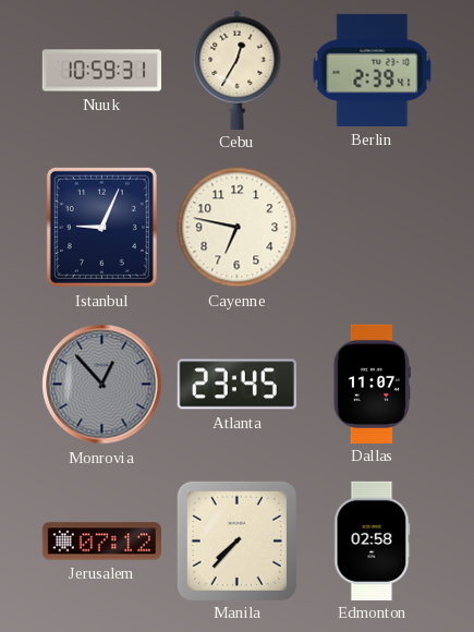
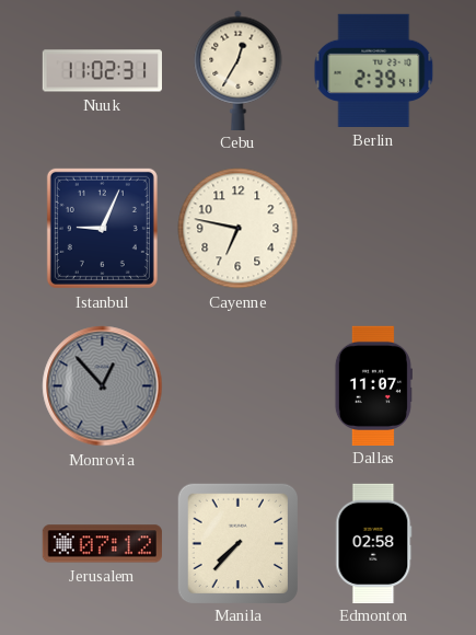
Nuuk: 10:59 -> 11:02 (102, 71)
Atlanta: 23:45 -> none (236, 385)
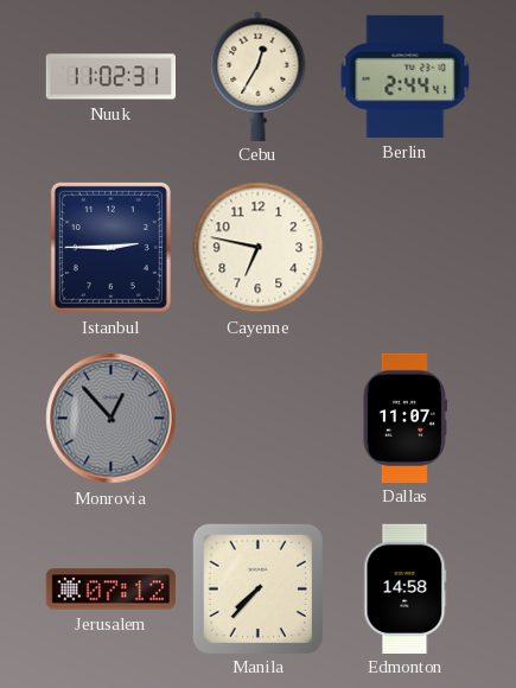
Berlin: 2:39 -> 2:44 (406, 76)
Istanbul: 9:04 -> 2:45 (110, 247)
Edmonton: 02:58 -> 14:58 (406, 588)
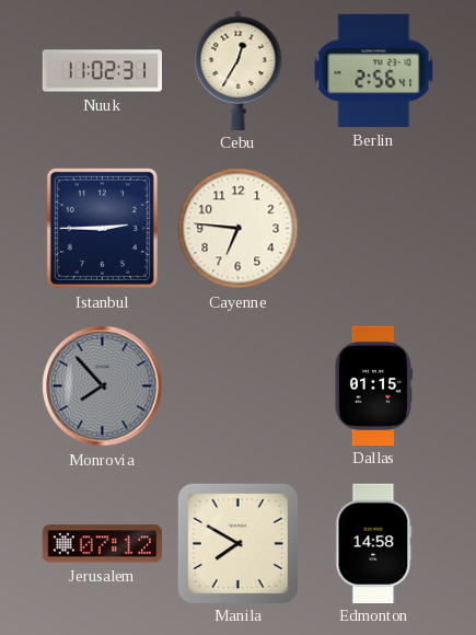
Berlin: 2:44 -> 2:56 (374, 70)
Cayenne: 6:47 -> 6:46 (239, 229)
Monrovia: 12:53 -> 7:53 (103, 386)
Dallas: 11:07 -> 01:15 (373, 385)
Manila: 7:37 -> 7:50 (237, 543)
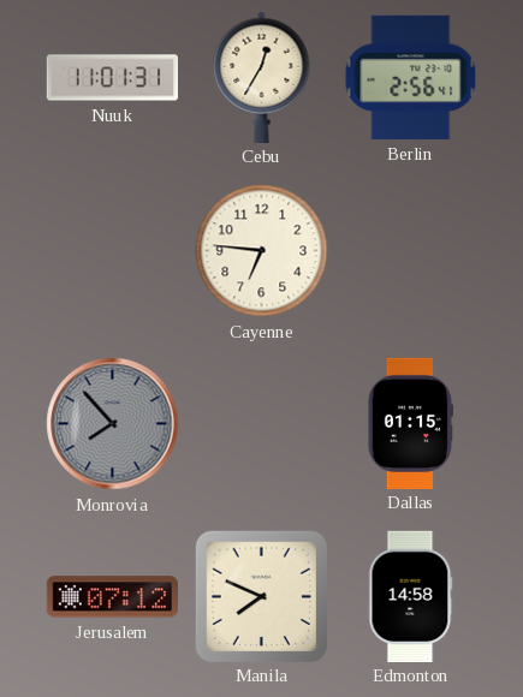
Nuuk: 11:02 -> 11:01 (112, 78)
Istanbul: 2:45 -> none (102, 228)
Manila: 7:50 -> 7:49 (261, 596)
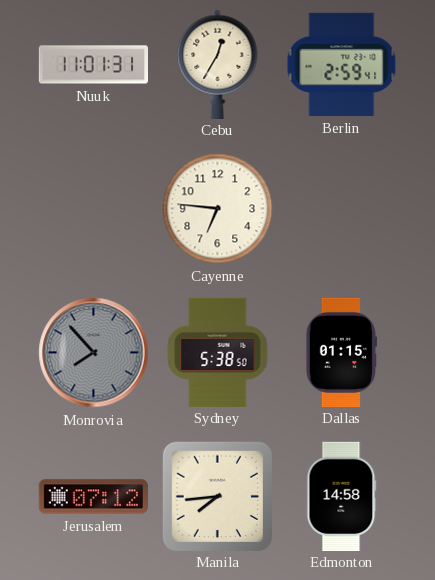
Berlin: 2:56 -> 2:59 (342, 64)
Sydney: none -> 5:38 (218, 352)
Manila: 7:49 -> 7:44 (217, 496)
